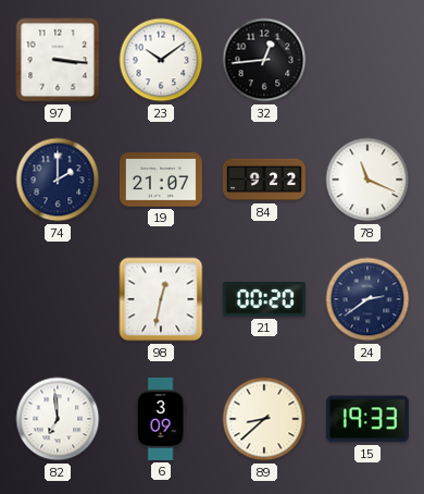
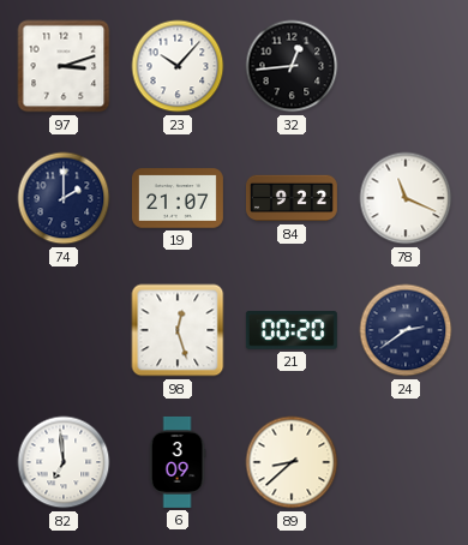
97: 3:16 -> 3:12 (64, 66)
23: 10:09 -> 10:07 (178, 66)
98: 12:32 -> 12:27 (178, 330)
15: 19:33 -> none (367, 419)
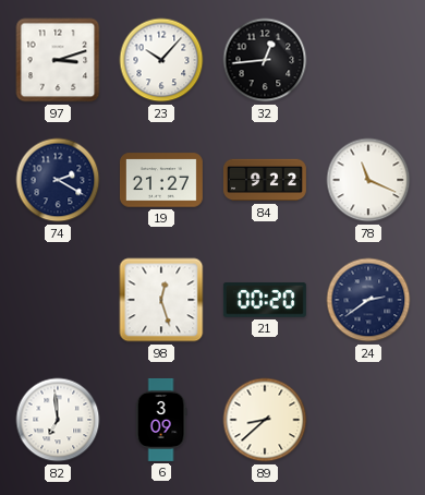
74: 2:00 -> 2:20 (58, 180)
19: 21:07 -> 21:27 (161, 180)
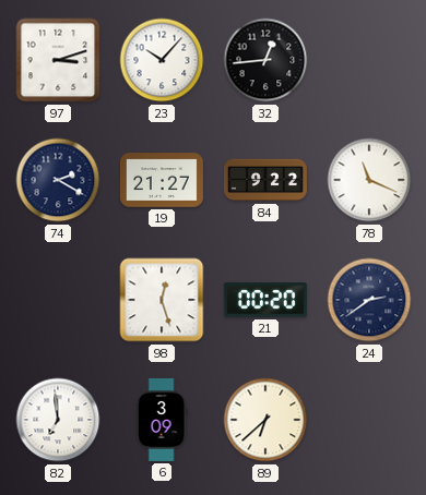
89: 8:38 -> 6:38 (265, 420)
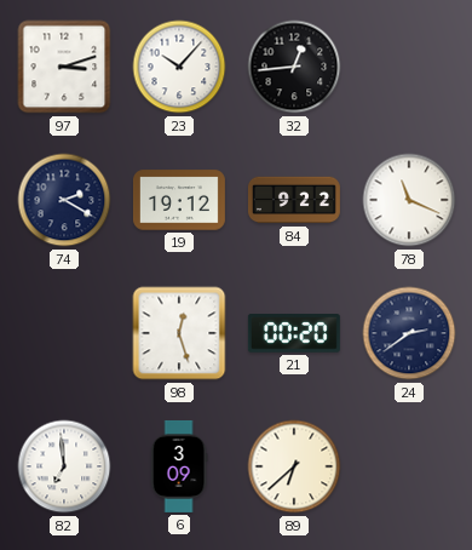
19: 21:27 -> 19:12 (179, 200)
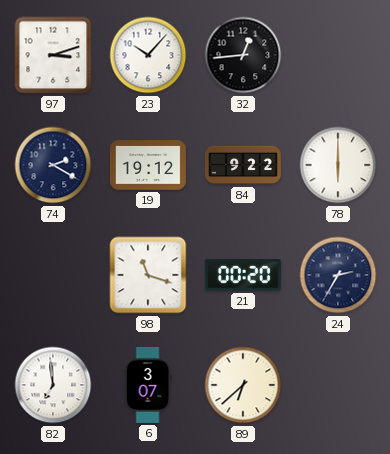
78: 11:19 -> 6:00 (338, 165)
98: 12:27 -> 11:18 (148, 275)
24: 2:39 -> 2:35 (338, 275)
6: 3:09 -> 3:07 (148, 385)
